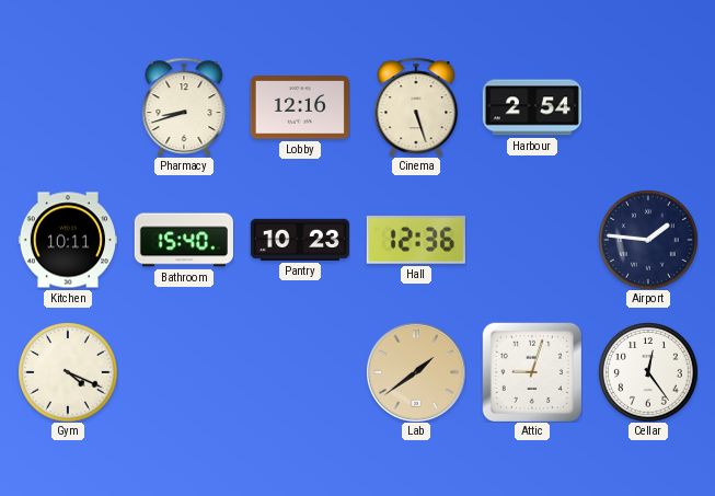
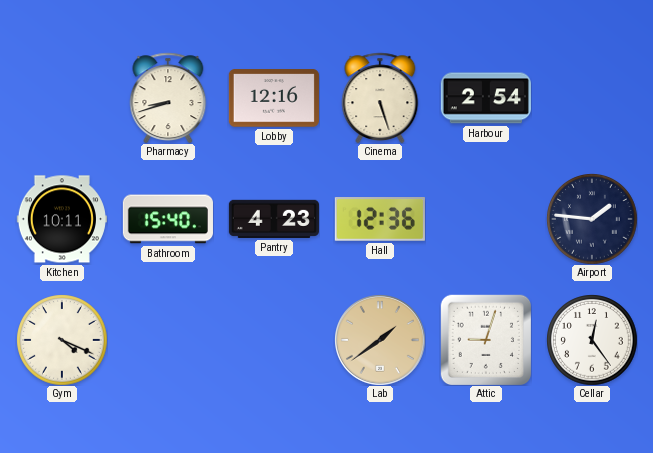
Pantry: 10:23 -> 4:23 (274, 219)
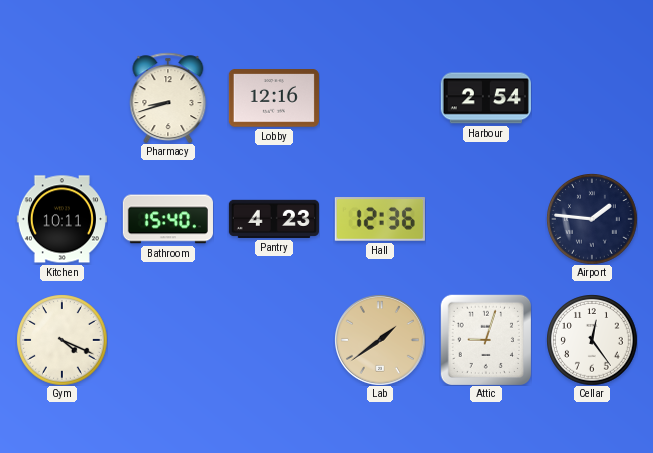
Cinema: 5:27 -> none (380, 98)
